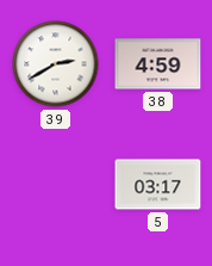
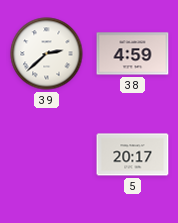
39: 2:40 -> 2:38 (47, 54)
5: 03:17 -> 20:17 (133, 155)
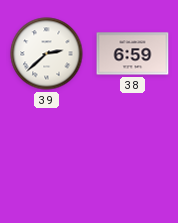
38: 4:59 -> 6:59 (133, 54)
5: 20:17 -> none (133, 155)
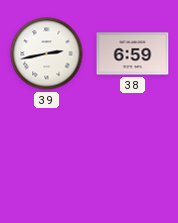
39: 2:38 -> 2:43 (47, 54)
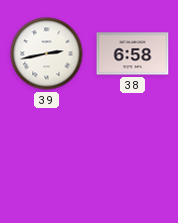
38: 6:59 -> 6:58 (133, 54)
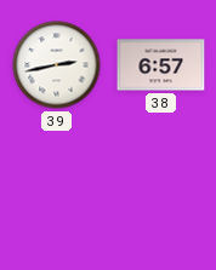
38: 6:58 -> 6:57 (161, 65)
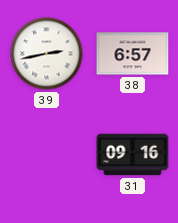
31: none -> 09:16 (133, 155)
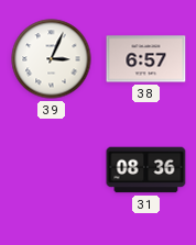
39: 2:43 -> 3:04 (52, 59)
31: 09:16 -> 08:36 (146, 170)
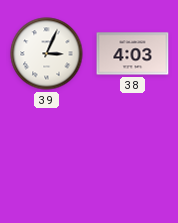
38: 6:57 -> 4:03 (133, 54)
31: 08:36 -> none (146, 170)
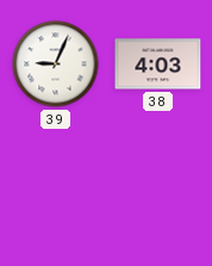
39: 3:04 -> 9:04 (56, 64)
